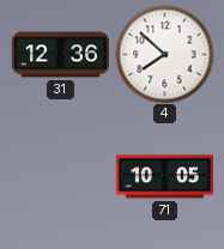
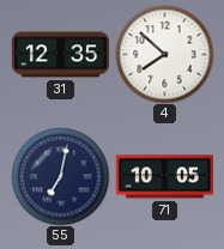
31: 12:36 -> 12:35 (60, 55)
55: none -> 7:02 (60, 176)
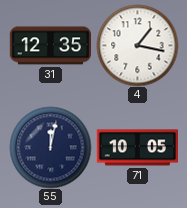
4: 7:52 -> 1:17 (137, 45)
55: 7:02 -> 12:02 (50, 147)
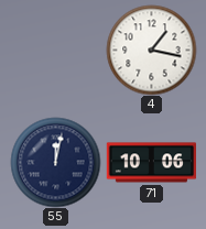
31: 12:35 -> none (50, 46)
71: 10:05 -> 10:06 (151, 163)
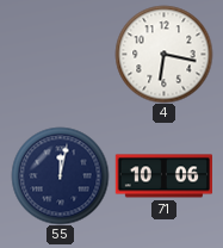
4: 1:17 -> 6:17 (163, 54)
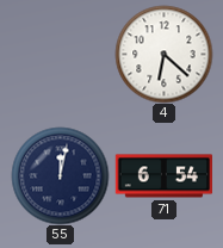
4: 6:17 -> 6:22 (163, 54)
71: 10:06 -> 6:54 (163, 176)
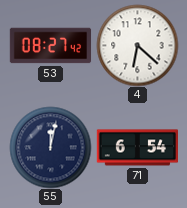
53: none -> 08:27 (50, 46)
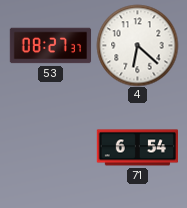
53: 08:27:42 -> 08:27:37 (50, 46)
55: 12:02 -> none (50, 147)
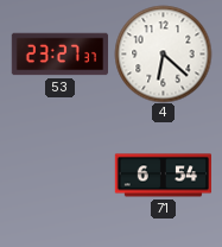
53: 08:27 -> 23:27 (59, 55)
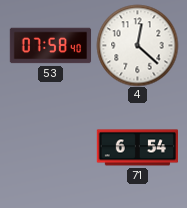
53: 23:27 -> 07:58 (50, 46)
4: 6:22 -> 12:22 (137, 45)
